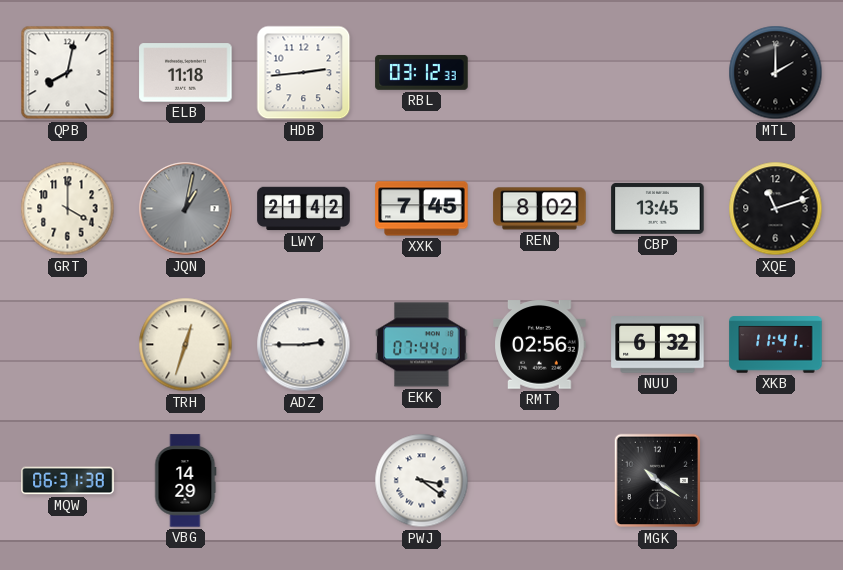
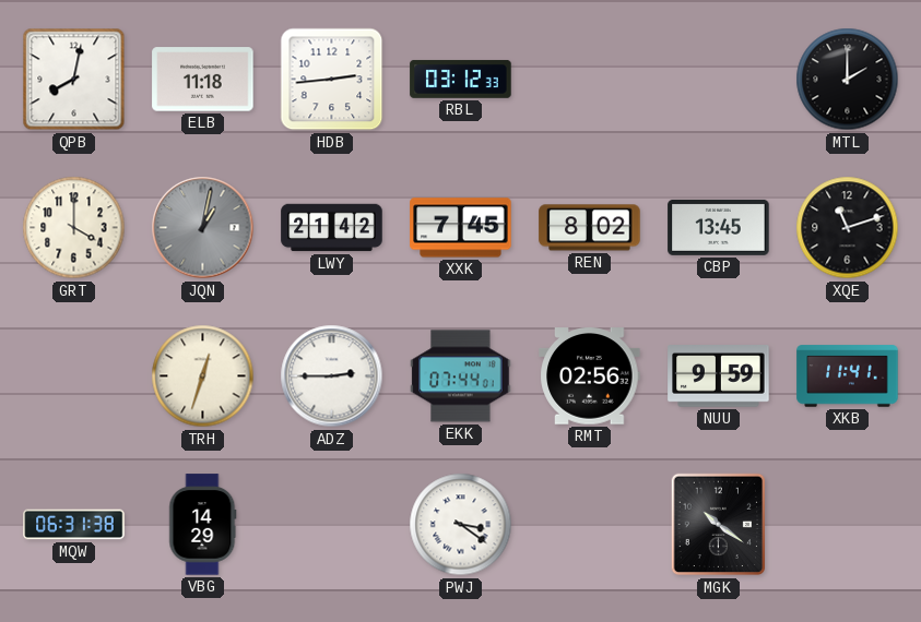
NUU: 6:32 -> 9:59 (719, 376)
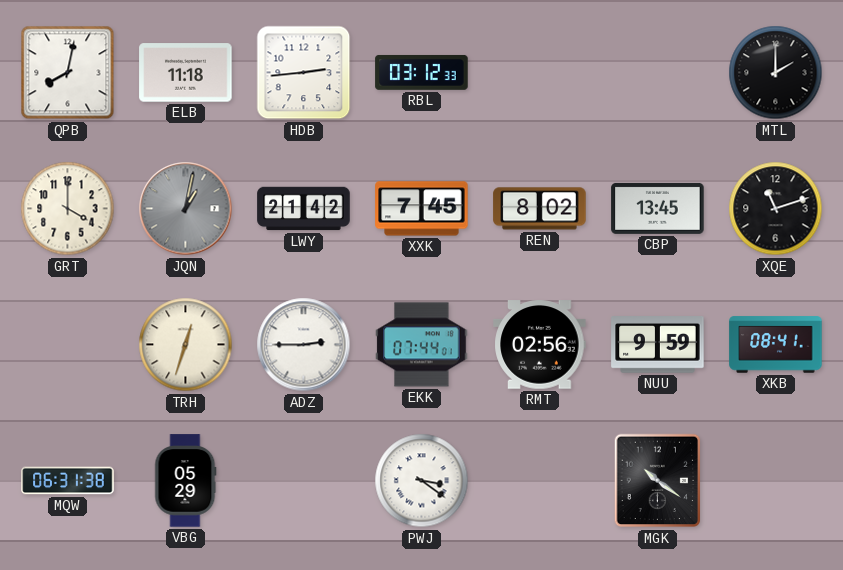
XKB: 11:41 -> 08:41 (776, 345)
VBG: 14:29 -> 05:29 (186, 481)
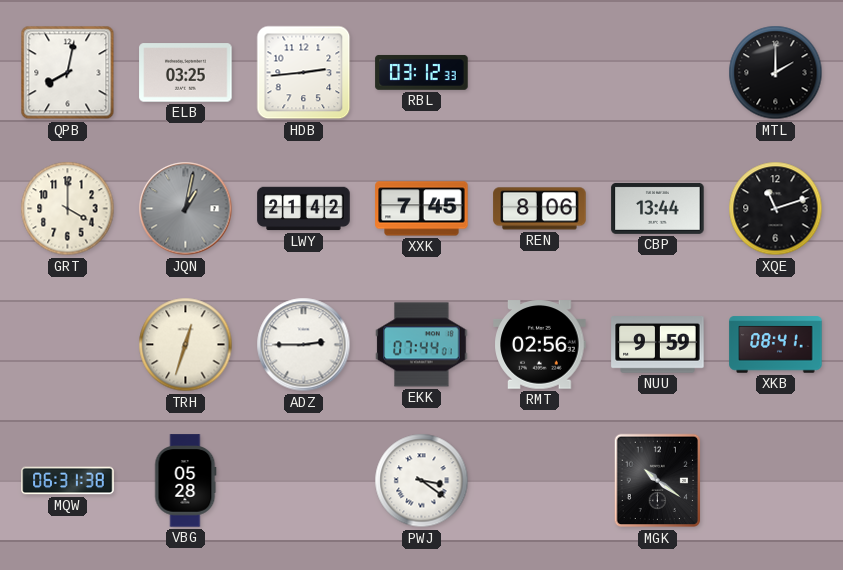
ELB: 11:18 -> 03:25 (186, 73)
REN: 8:02 -> 8:06 (540, 209)
CBP: 13:45 -> 13:44 (658, 208)
VBG: 05:29 -> 05:28 (186, 481)
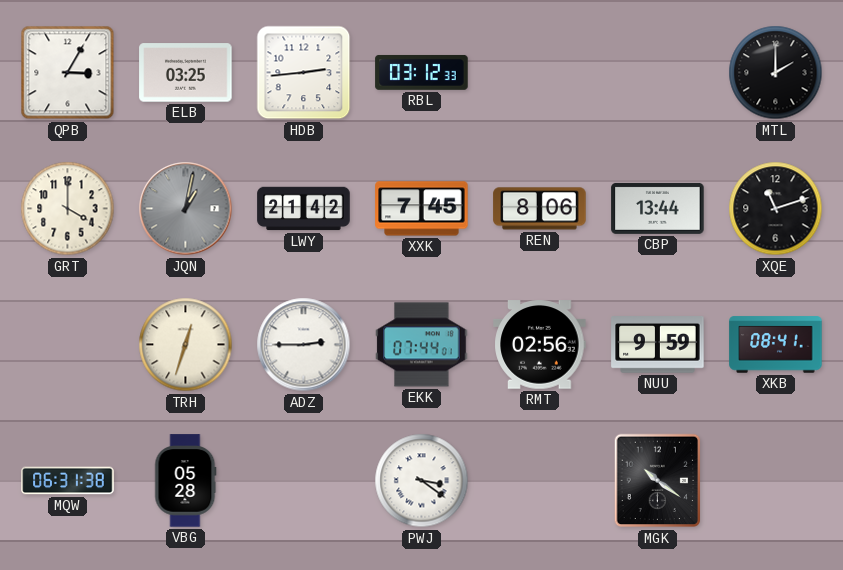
QPB: 8:02 -> 3:05 (68, 73)
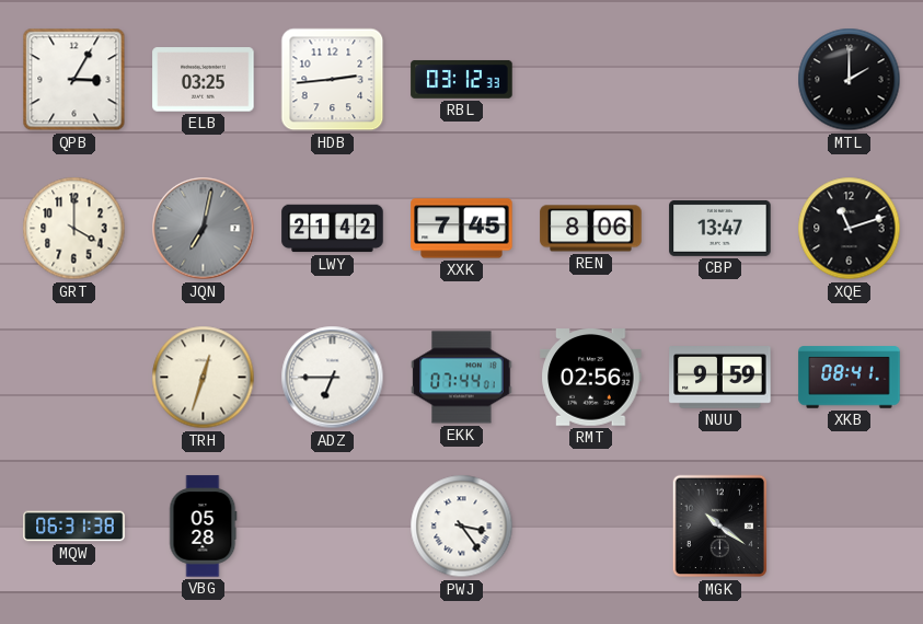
JQN: 1:02 -> 7:02 (204, 229)
CBP: 13:44 -> 13:47 (720, 228)
ADZ: 2:45 -> 6:45 (333, 378)
PWJ: 3:21 -> 3:24 (462, 527)
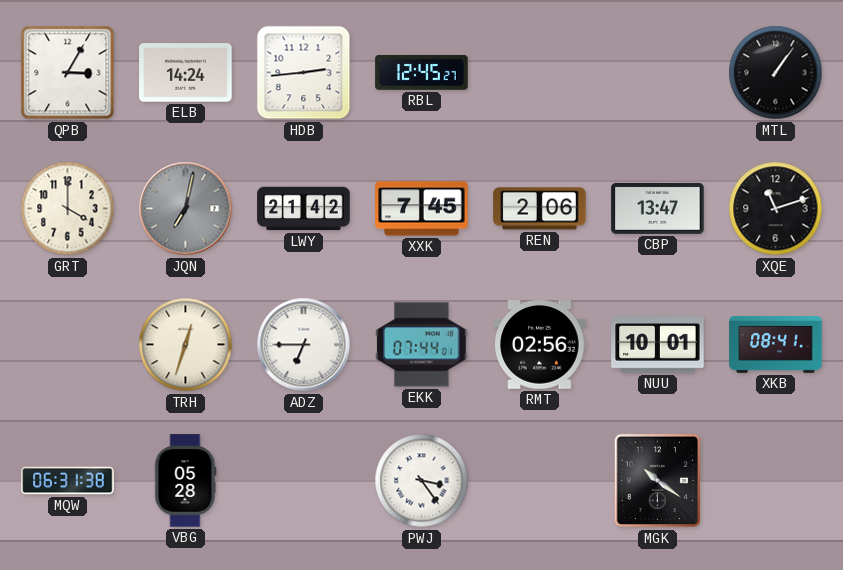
ELB: 03:25 -> 14:24 (186, 73)
RBL: 03:12 -> 12:45 (422, 72)
MTL: 2:00 -> 1:06 (776, 73)
REN: 8:06 -> 2:06 (540, 209)
NUU: 9:59 -> 10:01 (658, 345)
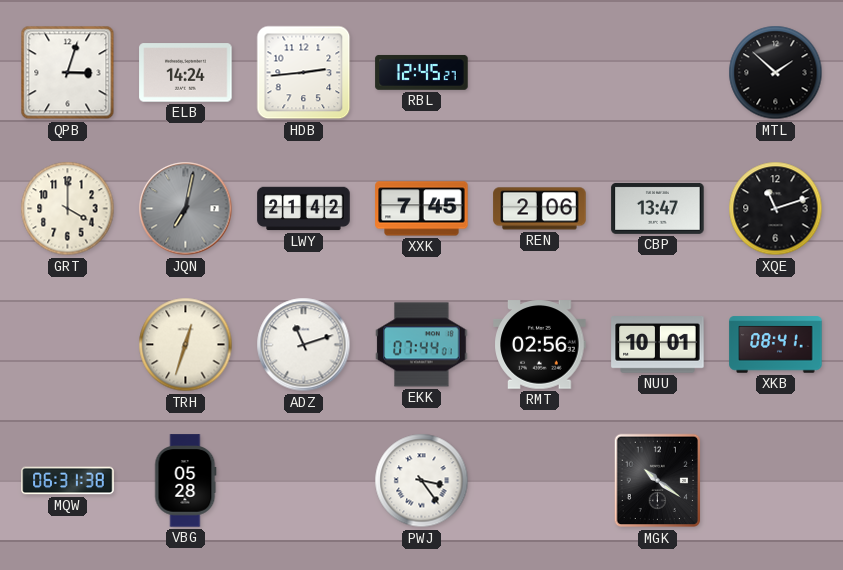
QPB: 3:05 -> 3:03 (68, 73)
MTL: 1:06 -> 1:52 (776, 73)
ADZ: 6:45 -> 11:12 (304, 345)
